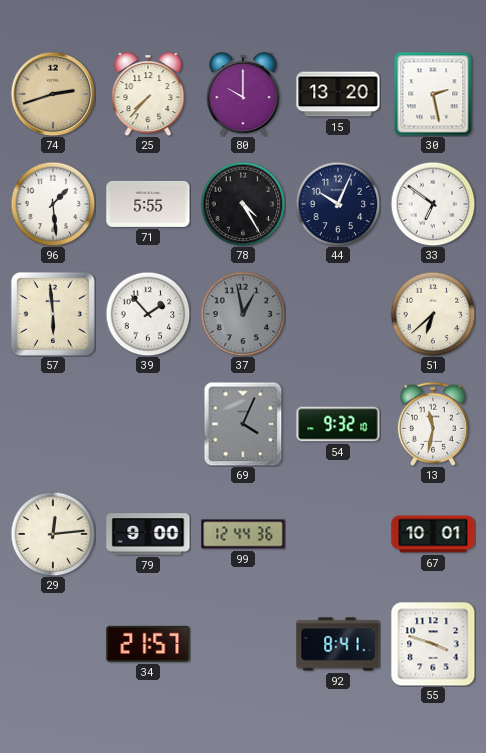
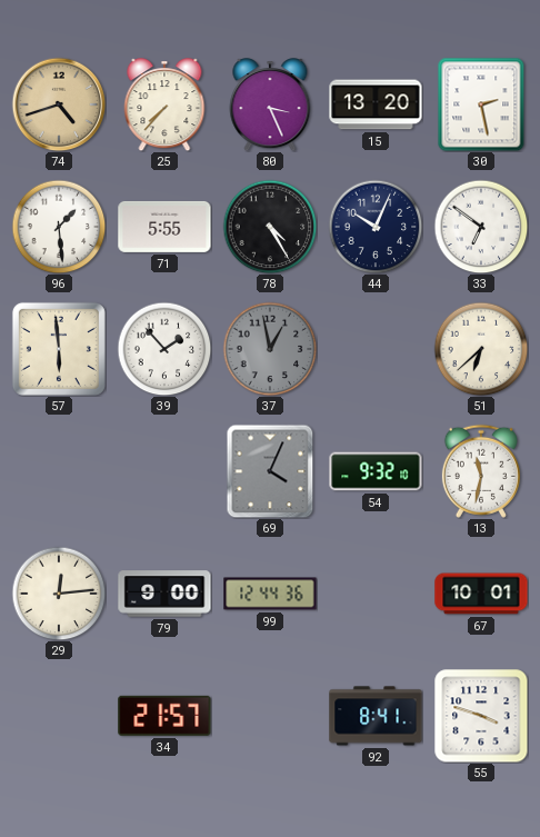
74: 2:42 -> 4:42 (59, 104)
80: 10:00 -> 3:26 (270, 104)
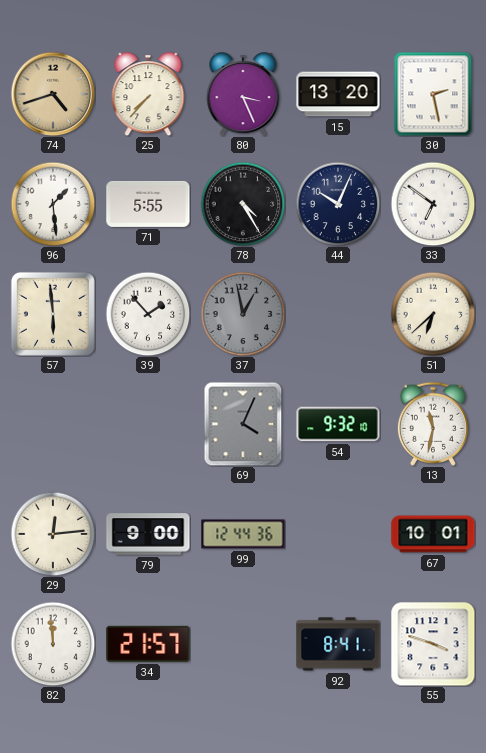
82: none -> 11:59 (53, 644)
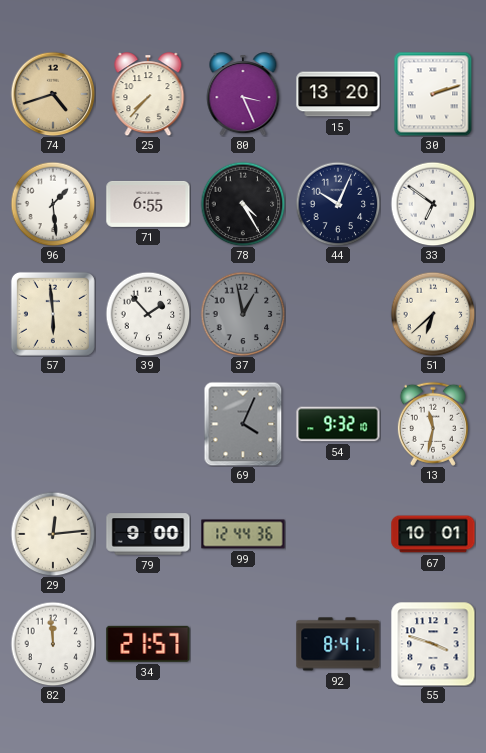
30: 2:28 -> 2:12 (433, 94)
71: 5:55 -> 6:55 (148, 204)
